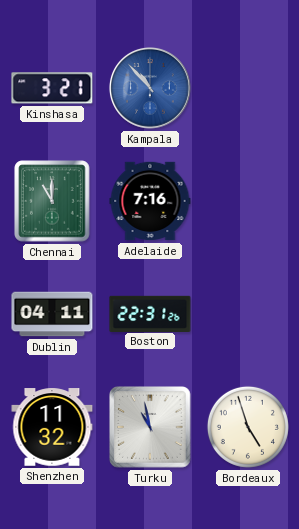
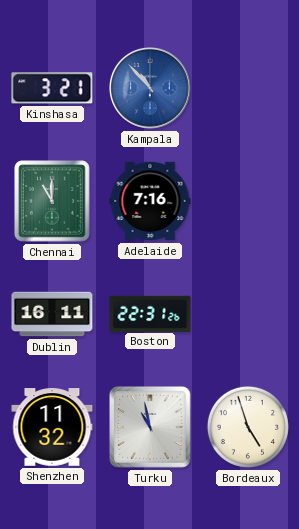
Dublin: 04:11 -> 16:11 (52, 314)
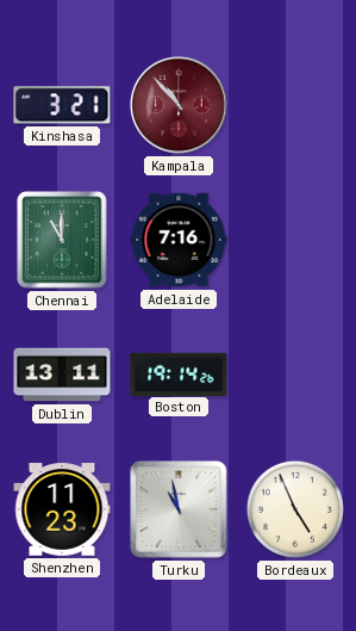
Kampala dial: blue -> burgundy (179, 106)
Dublin: 16:11 -> 13:11 (62, 375)
Boston: 22:31 -> 19:14 (179, 373)
Shenzhen: 11:32 -> 11:23 (62, 509)
Bordeaux: 4:57 -> 4:56 (295, 509)
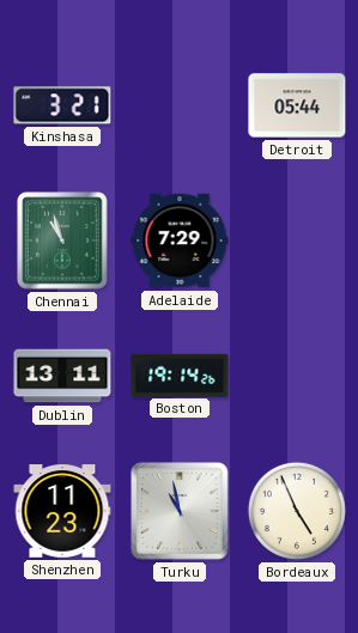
Kampala: 10:53 -> none (179, 106)
Detroit: none -> 05:44 (297, 105)
Chennai: 11:00 -> 10:57 (62, 241)
Adelaide: 7:16 -> 7:29 (180, 241)
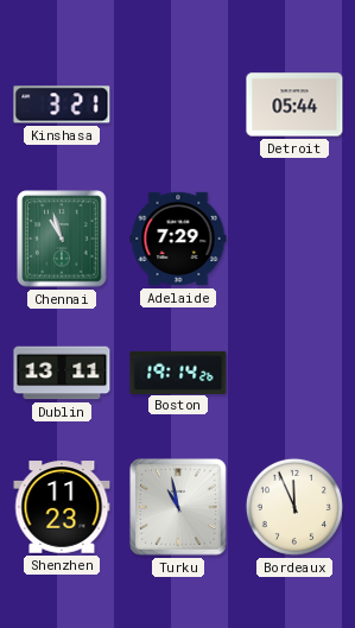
Bordeaux: 4:56 -> 11:56 (294, 507)
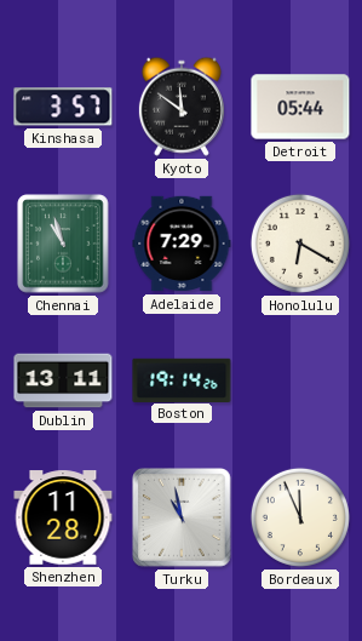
Kinshasa: 3:21 -> 3:57 (63, 107)
Kyoto: none -> 11:51 (182, 107)
Honolulu: none -> 6:20 (300, 244)
Shenzhen: 11:23 -> 11:28 (63, 517)
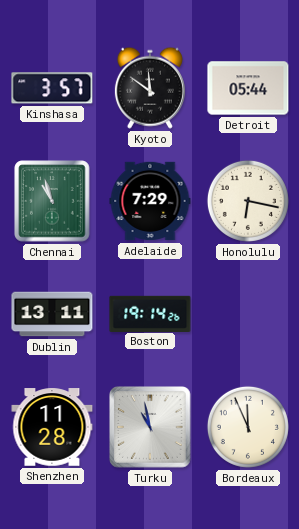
Honolulu: 6:20 -> 6:17 (248, 201)
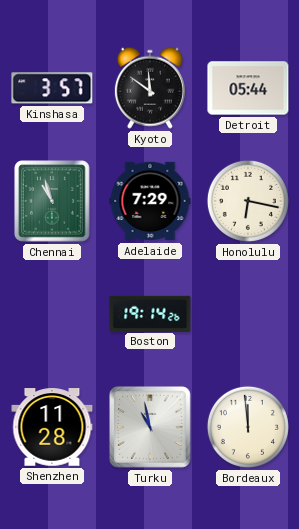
Dublin: 13:11 -> none (52, 314)
Bordeaux: 11:56 -> 11:59 (248, 427)
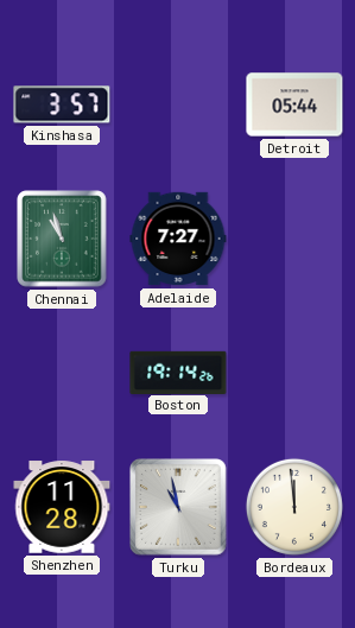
Kyoto: 11:51 -> none (150, 88)
Adelaide: 7:29 -> 7:27 (178, 239)
Honolulu: 6:17 -> none (248, 201)
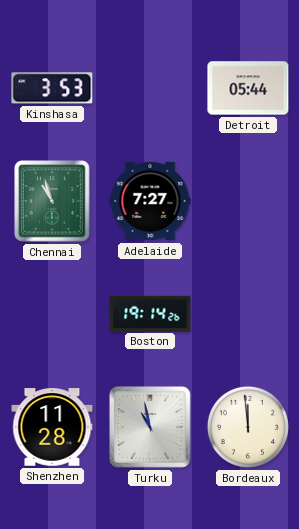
Kinshasa: 3:57 -> 3:53 (52, 88)
